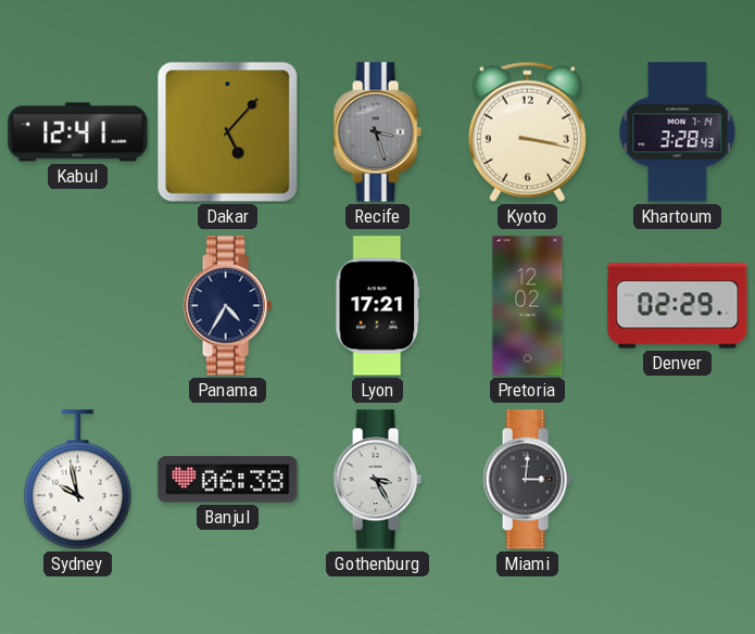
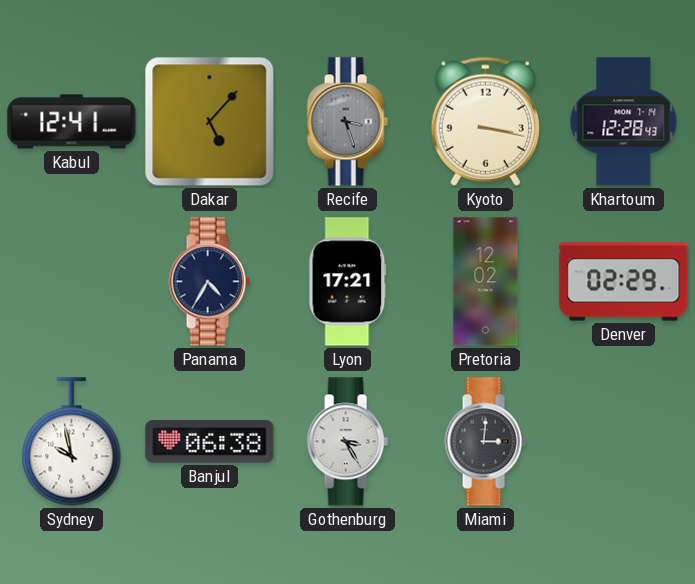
Khartoum: 3:28 -> 12:28 (624, 122)
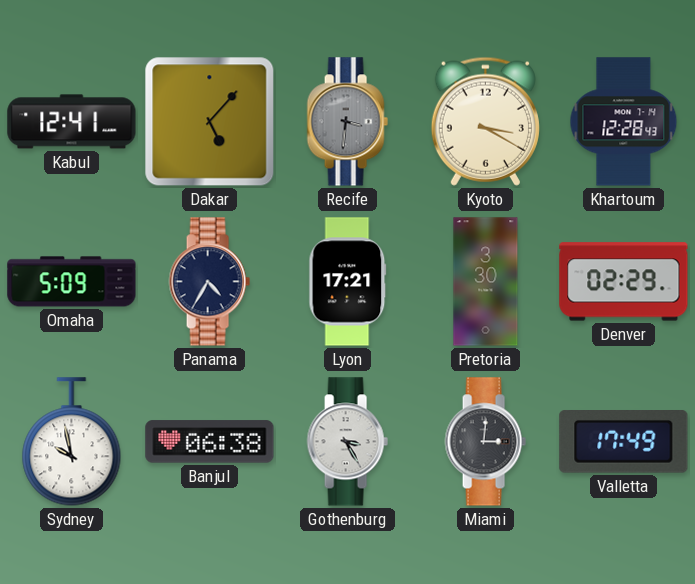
Recife: 3:27 -> 3:31 (347, 122)
Kyoto: 3:17 -> 3:20 (485, 121)
Omaha: none -> 5:09 (72, 282)
Pretoria: 12:02 -> 3:30 (486, 282)
Valletta: none -> 17:49 (624, 442)
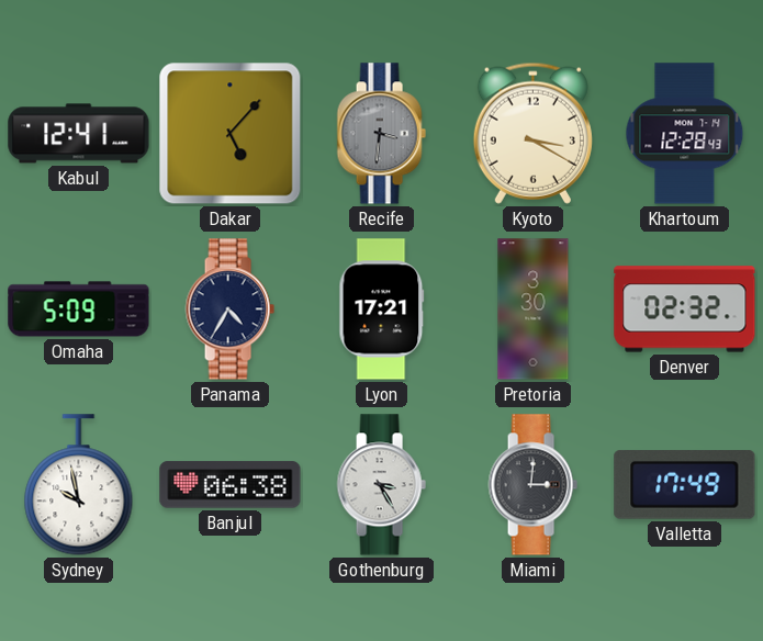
Denver: 02:29 -> 02:32 (685, 310)
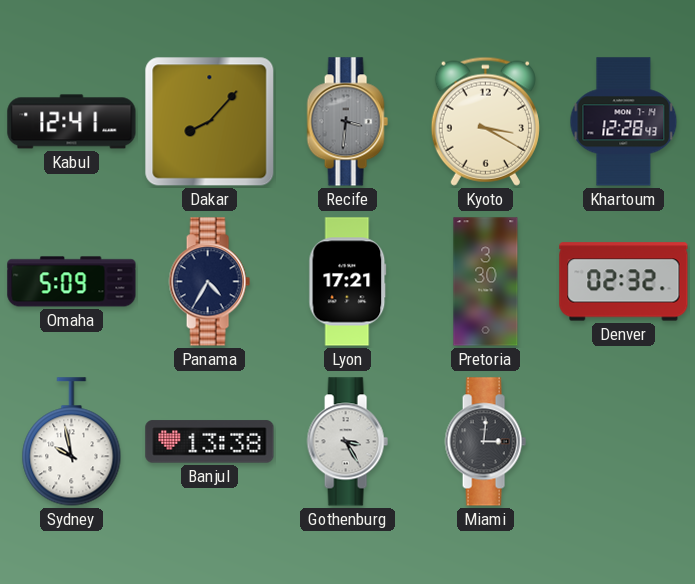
Dakar: 5:07 -> 8:07 (210, 122)
Banjul: 06:38 -> 13:38 (210, 442)
Valletta: 17:49 -> none (685, 485)
